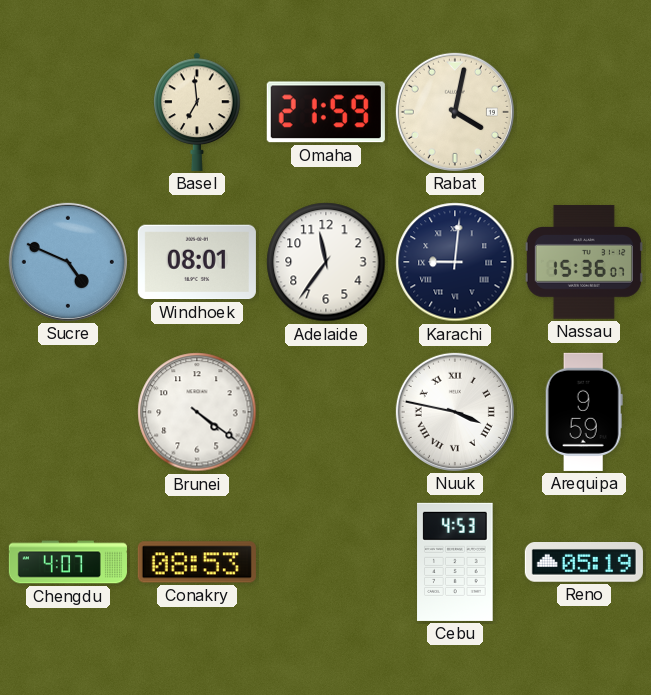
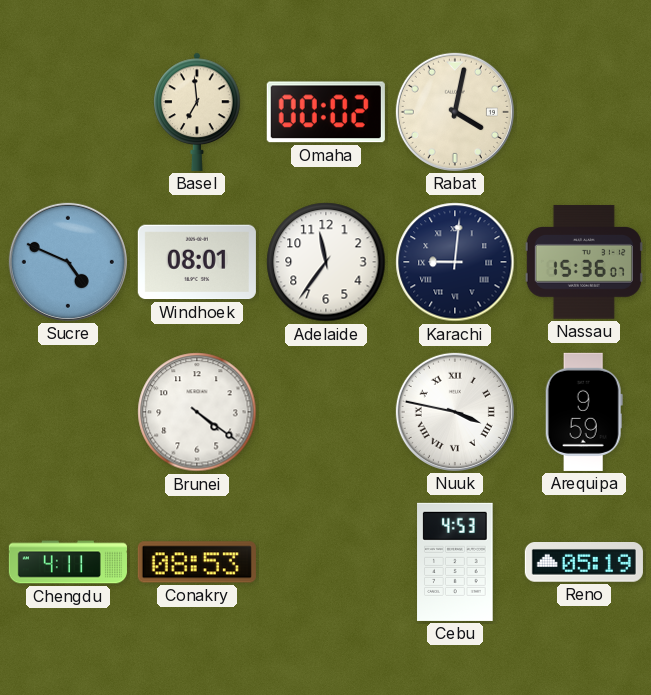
Omaha: 21:59 -> 00:02 (326, 112)
Chengdu: 4:07 -> 4:11 (68, 562)
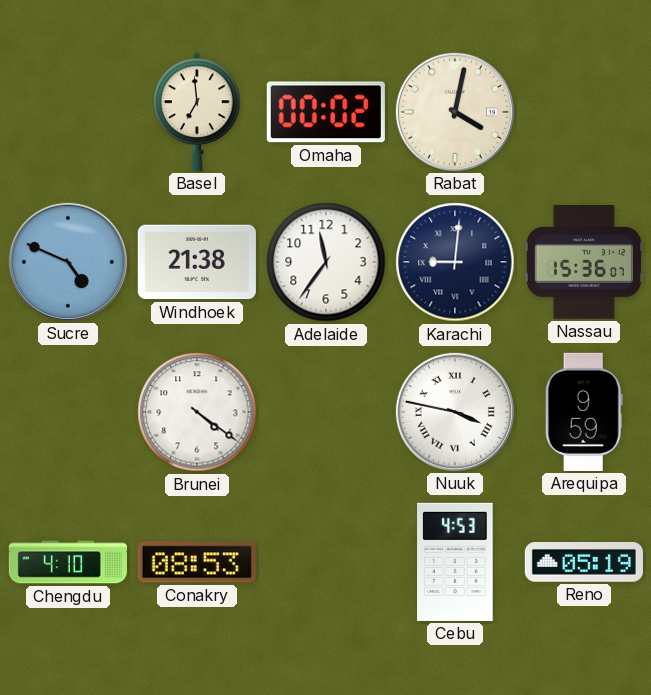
Windhoek: 08:01 -> 21:38 (197, 262)
Chengdu: 4:11 -> 4:10 (68, 562)
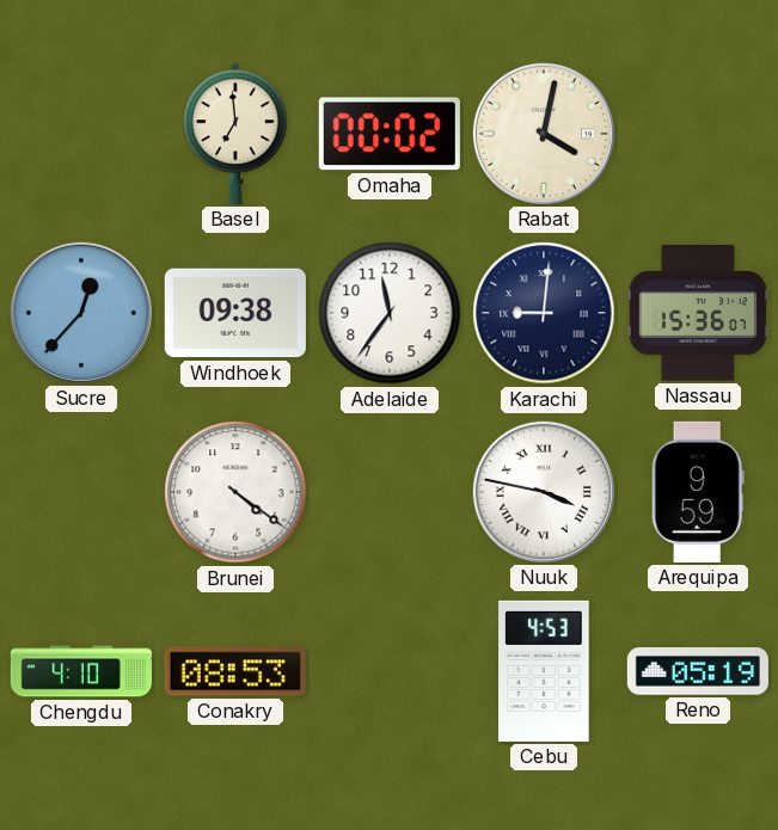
Sucre: 4:49 -> 12:37 (81, 313)
Windhoek: 21:38 -> 09:38 (235, 313)
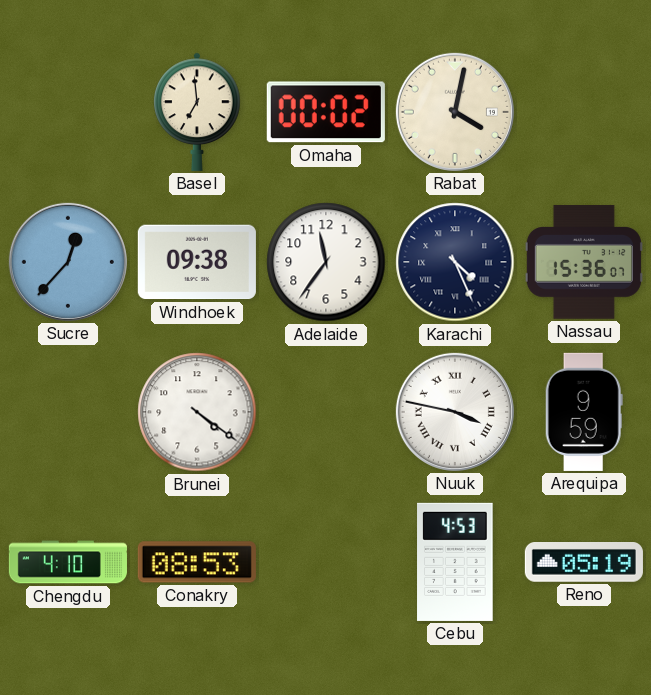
Karachi: 9:01 -> 4:26 (455, 262)
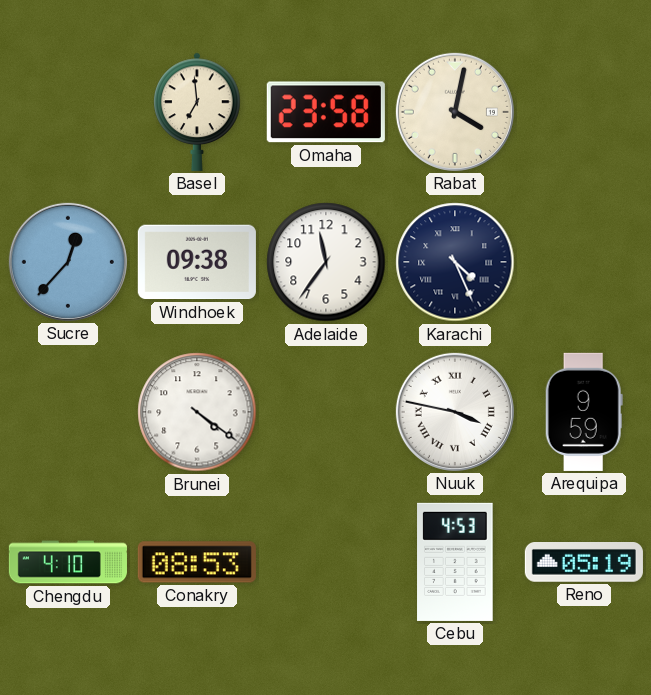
Omaha: 00:02 -> 23:58 (326, 112)
Nassau: 15:36 -> none (584, 262)
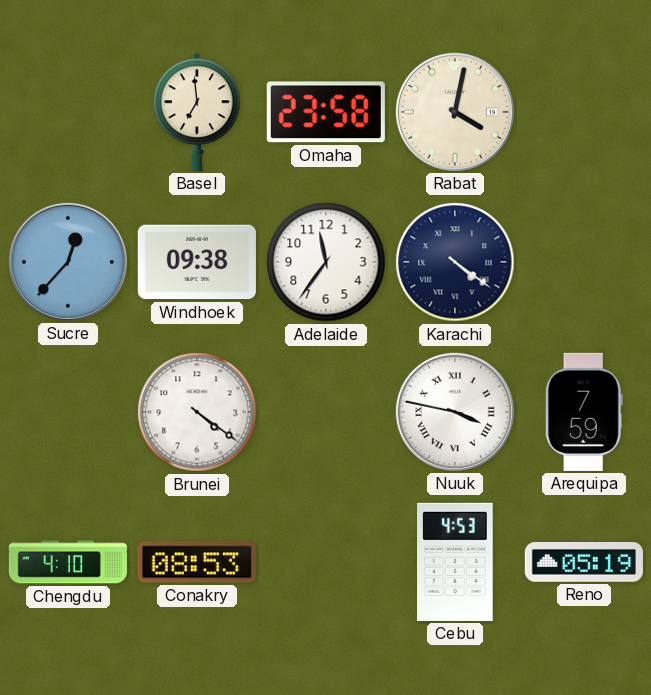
Karachi: 4:26 -> 4:21 (455, 262)
Arequipa: 9:59 -> 7:59 (584, 412)
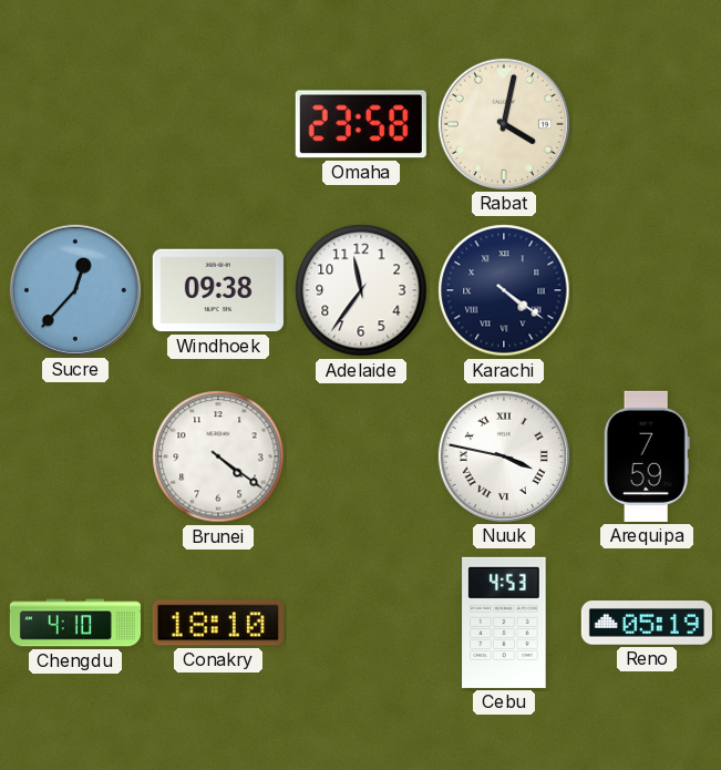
Basel: 6:59 -> none (197, 112)
Conakry: 08:53 -> 18:10 (218, 623)
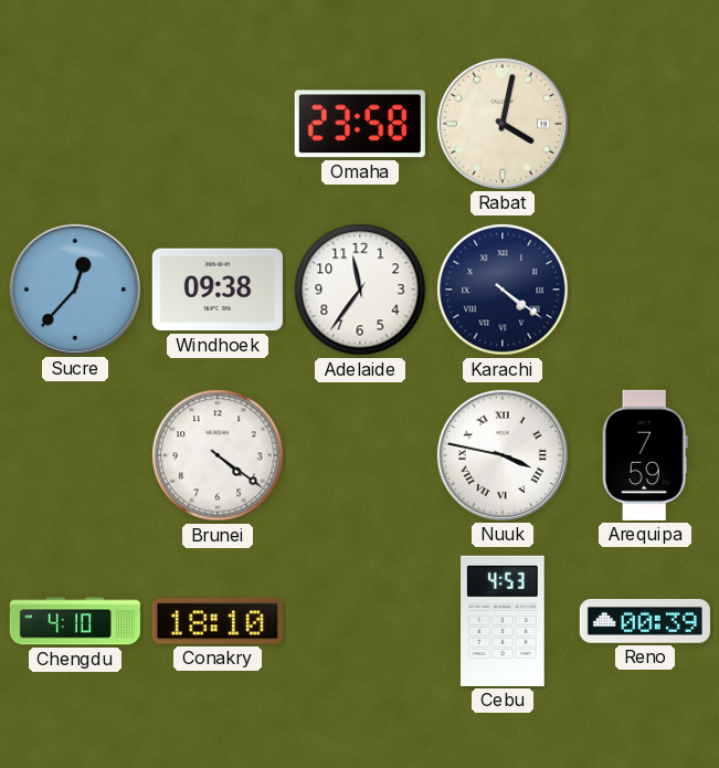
Reno: 05:19 -> 00:39 (645, 621)
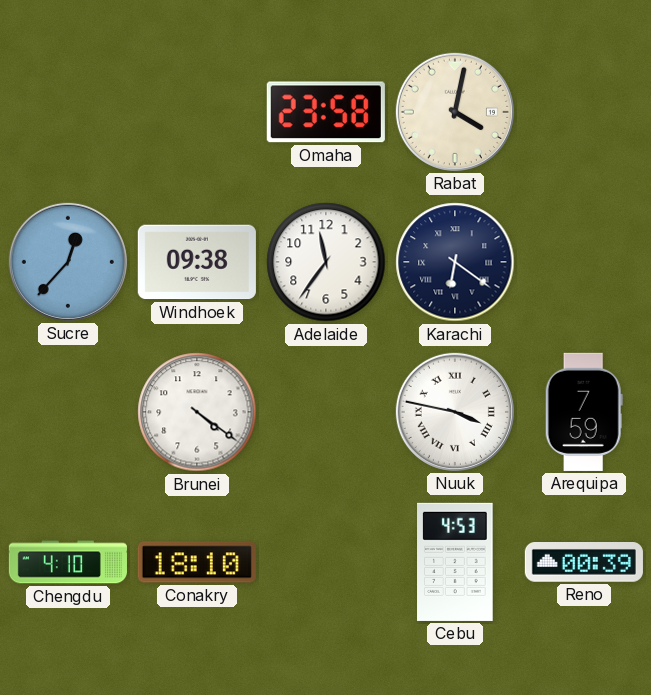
Karachi: 4:21 -> 6:21 (455, 262)
